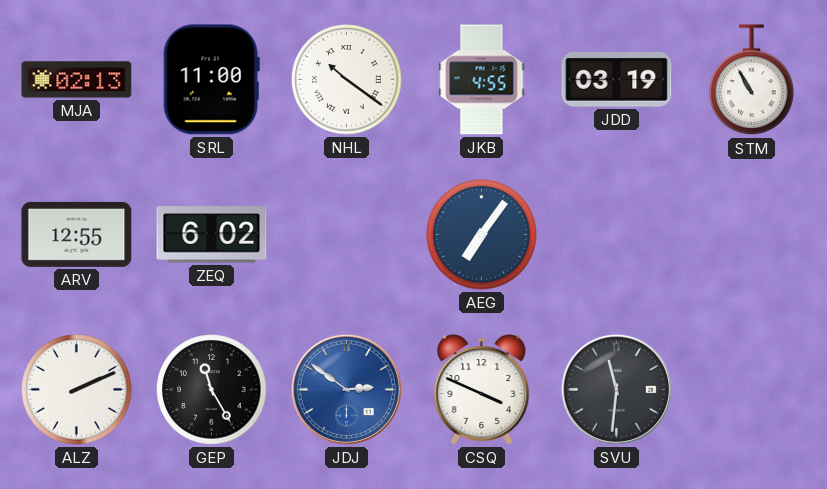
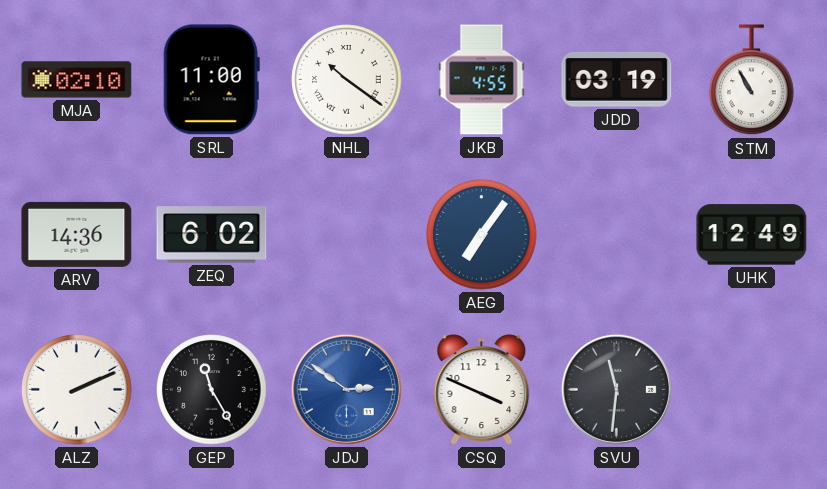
MJA: 02:13 -> 02:10 (77, 80)
ARV: 12:55 -> 14:36 (77, 234)
UHK: none -> 12:49 (752, 235)
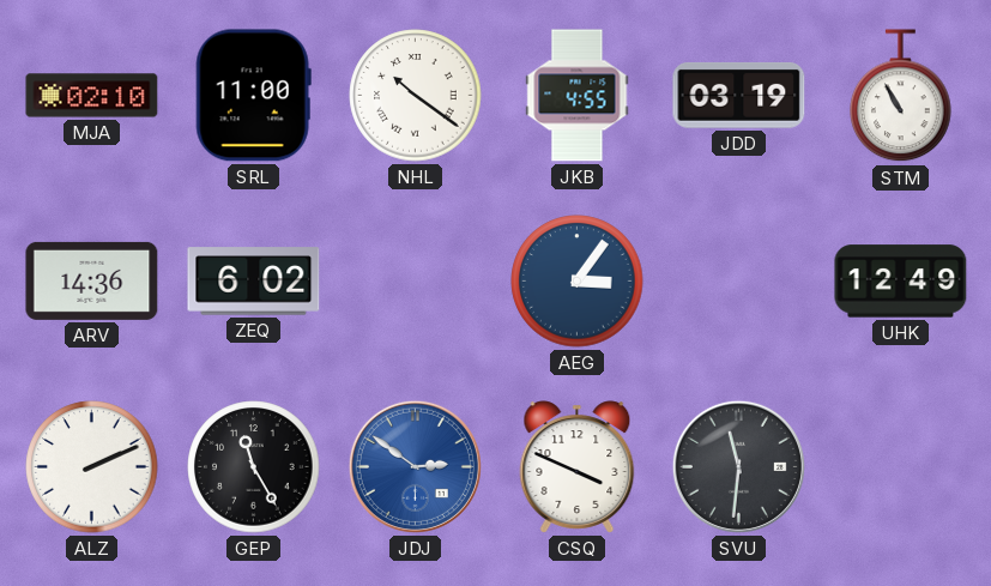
AEG: 7:06 -> 3:06 (578, 282)
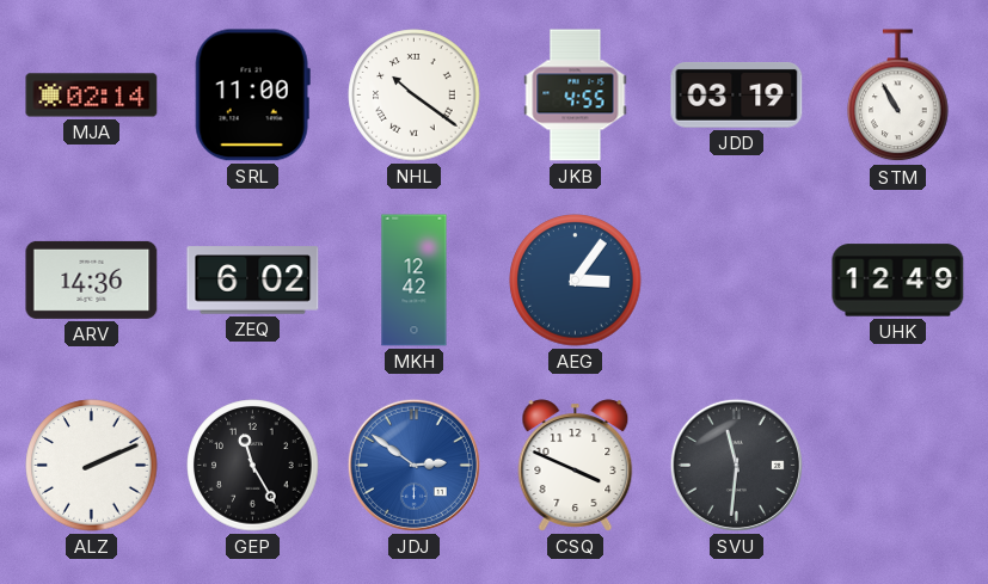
MJA: 02:10 -> 02:14 (92, 96)
MKH: none -> 12:42 (415, 281)
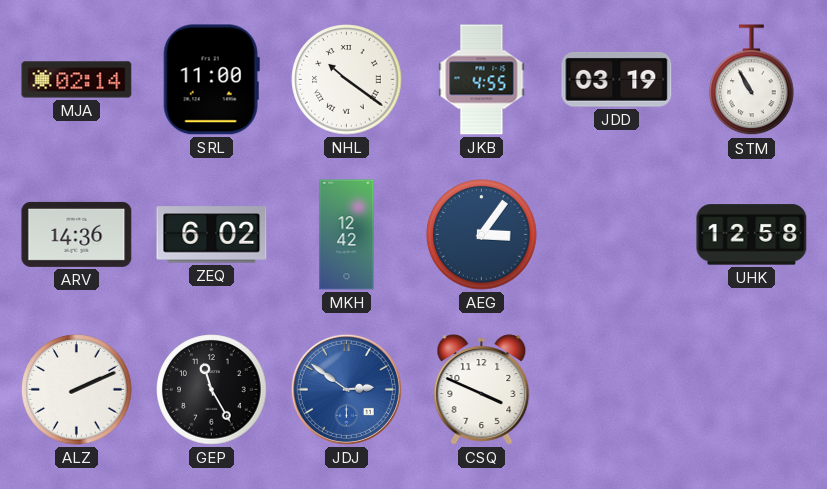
UHK: 12:49 -> 12:58 (752, 235)
SVU: 11:31 -> none (736, 465)
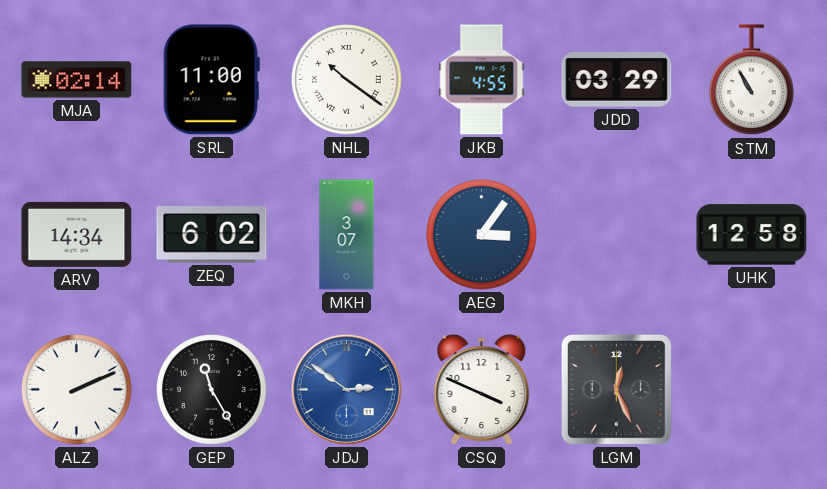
JDD: 03:19 -> 03:29 (617, 79)
ARV: 14:36 -> 14:34 (77, 234)
MKH: 12:42 -> 3:07 (347, 235)
LGM: none -> 12:26 (616, 389)
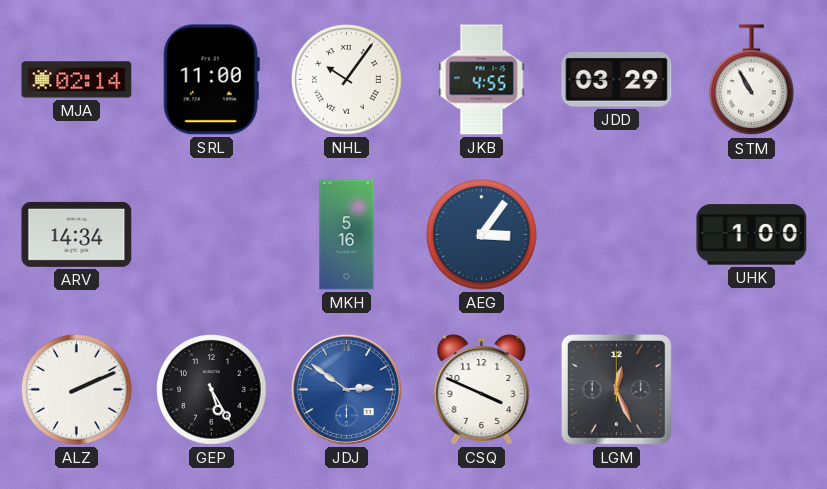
NHL: 10:21 -> 10:06 (347, 80)
ZEQ: 6:02 -> none (212, 235)
MKH: 3:07 -> 5:16 (347, 235)
UHK: 12:58 -> 1:00 (752, 235)
GEP: 11:25 -> 5:25 (212, 390)
